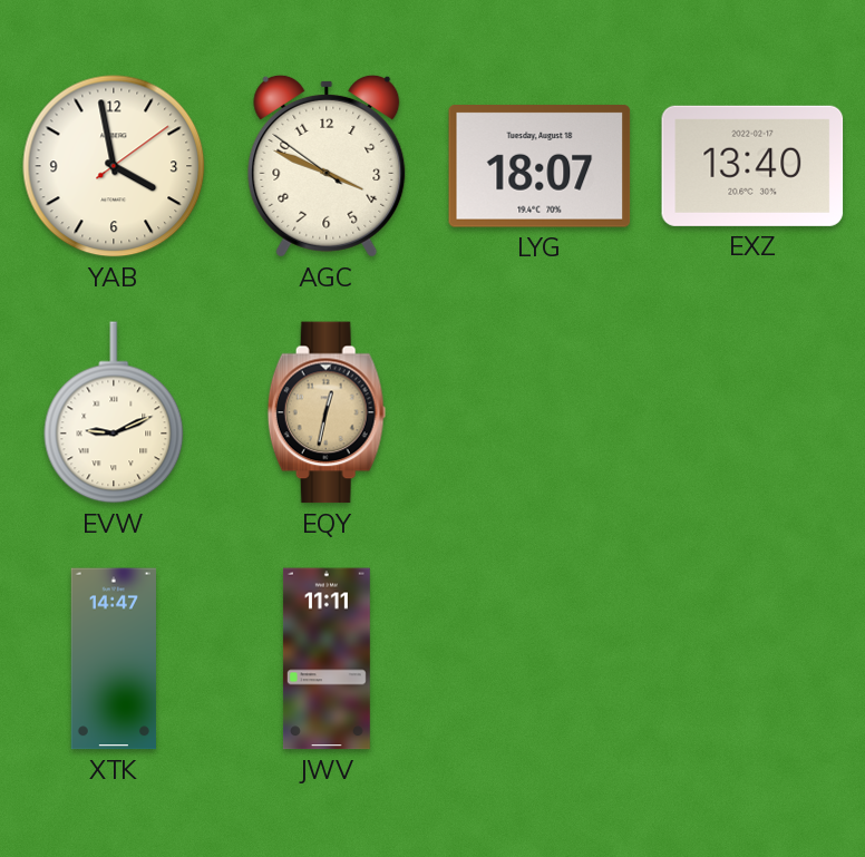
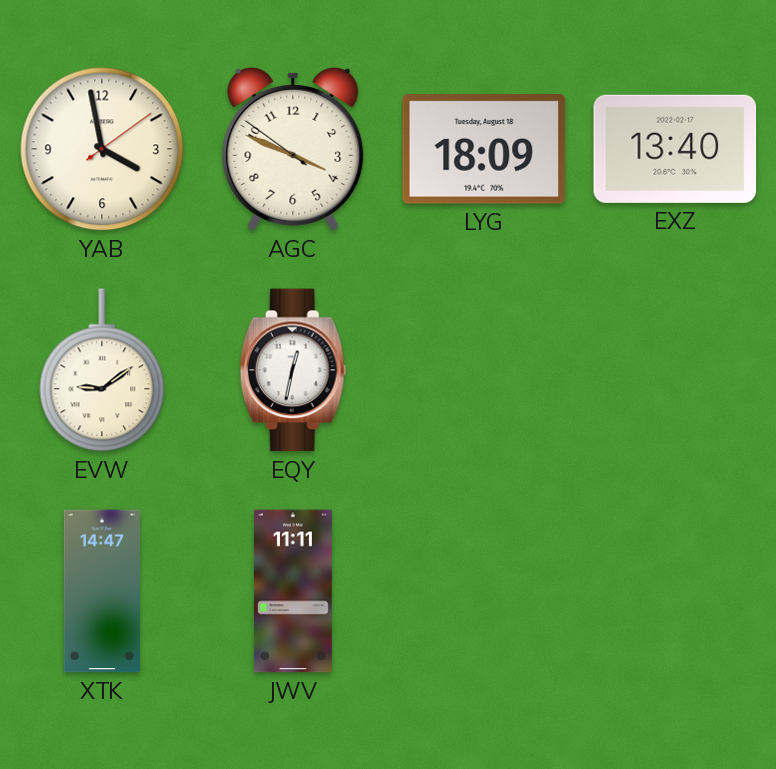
LYG: 18:07 -> 18:09 (484, 149)
EVW: 9:11 -> 9:09 (102, 370)
EQY dial: champagne -> white (293, 370)
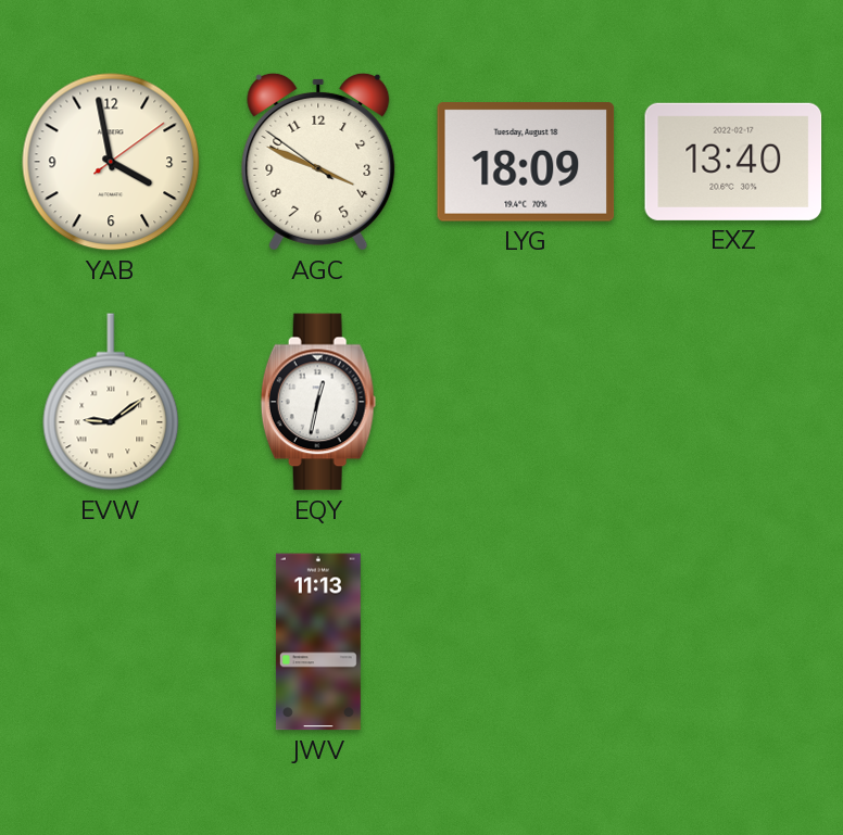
XTK: 14:47 -> none (102, 591)
JWV: 11:11 -> 11:13 (318, 642)
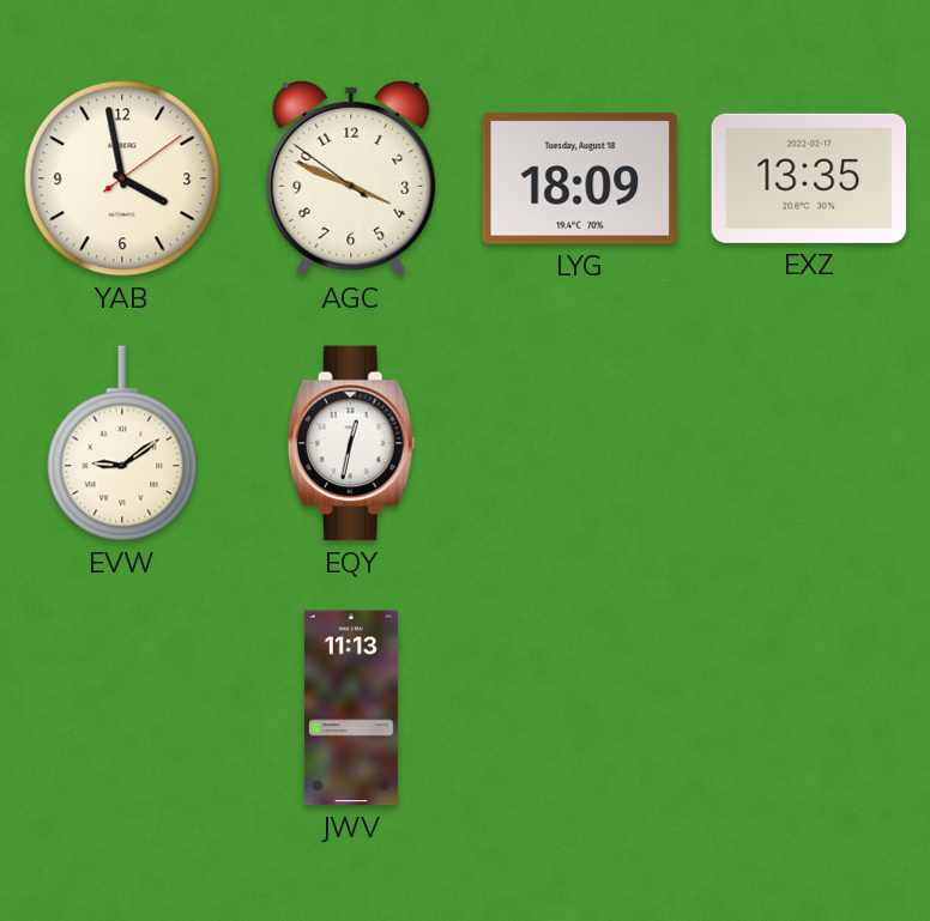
EXZ: 13:40 -> 13:35 (809, 178)
